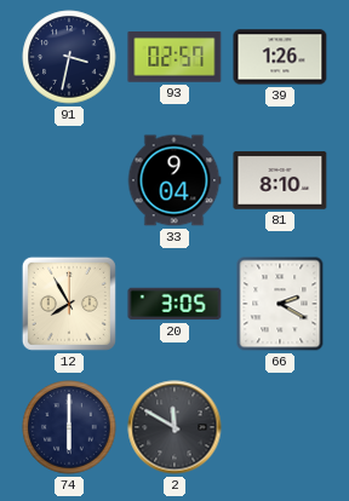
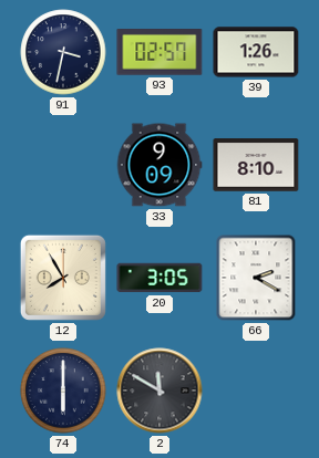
33: 9:04 -> 9:09 (159, 165)
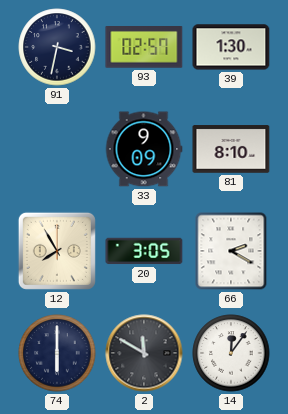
39: 1:26 -> 1:30 (231, 47)
14: none -> 12:06 (231, 353)
